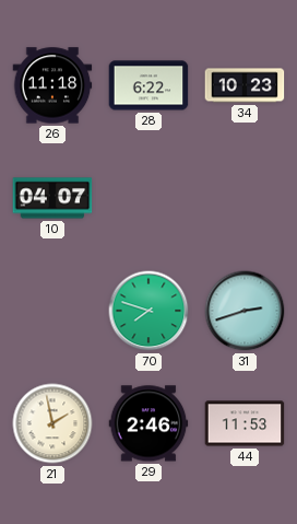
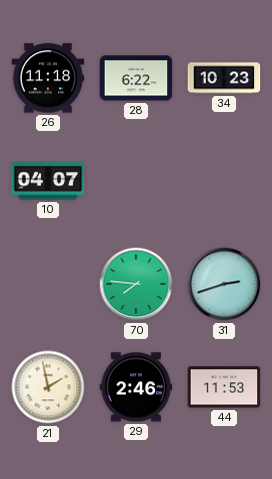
70: 7:48 -> 7:46 (136, 284)
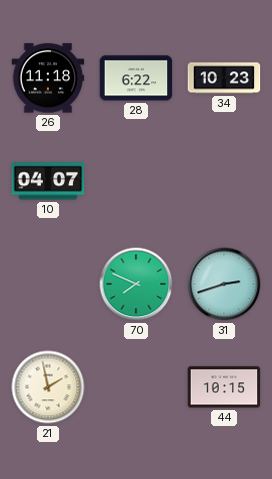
70: 7:46 -> 7:49 (136, 284)
29: 2:46 -> none (136, 387)
44: 11:53 -> 10:15 (224, 387)
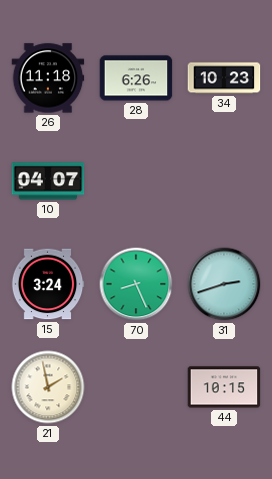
28: 6:22 -> 6:26 (136, 78)
15: none -> 3:24 (48, 284)
70: 7:49 -> 8:26 (136, 284)
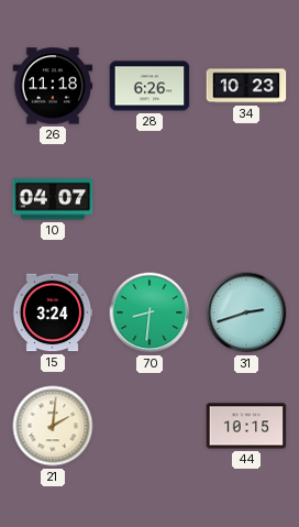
70: 8:26 -> 8:31 (149, 312)
21: 1:58 -> 2:01 (53, 426)
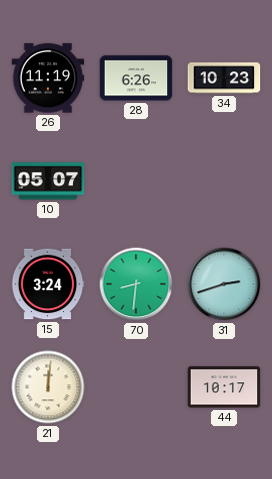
26: 11:18 -> 11:19 (48, 78)
10: 04:07 -> 05:07 (48, 181)
21: 2:01 -> 12:01 (48, 387)
44: 10:15 -> 10:17 (224, 387)
